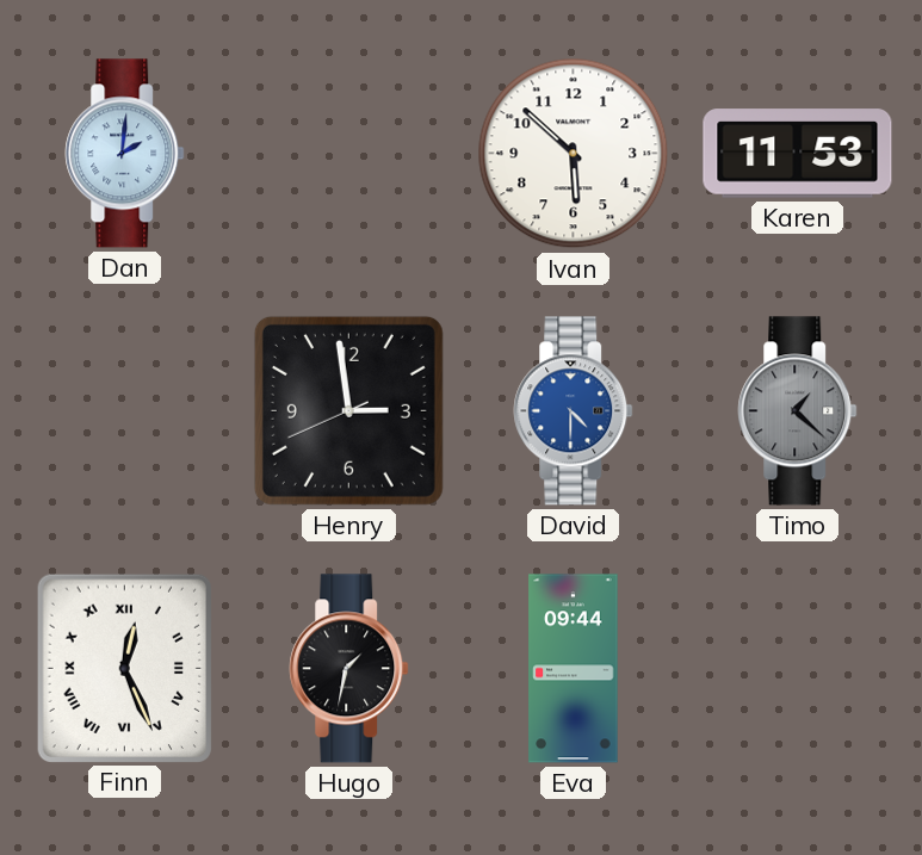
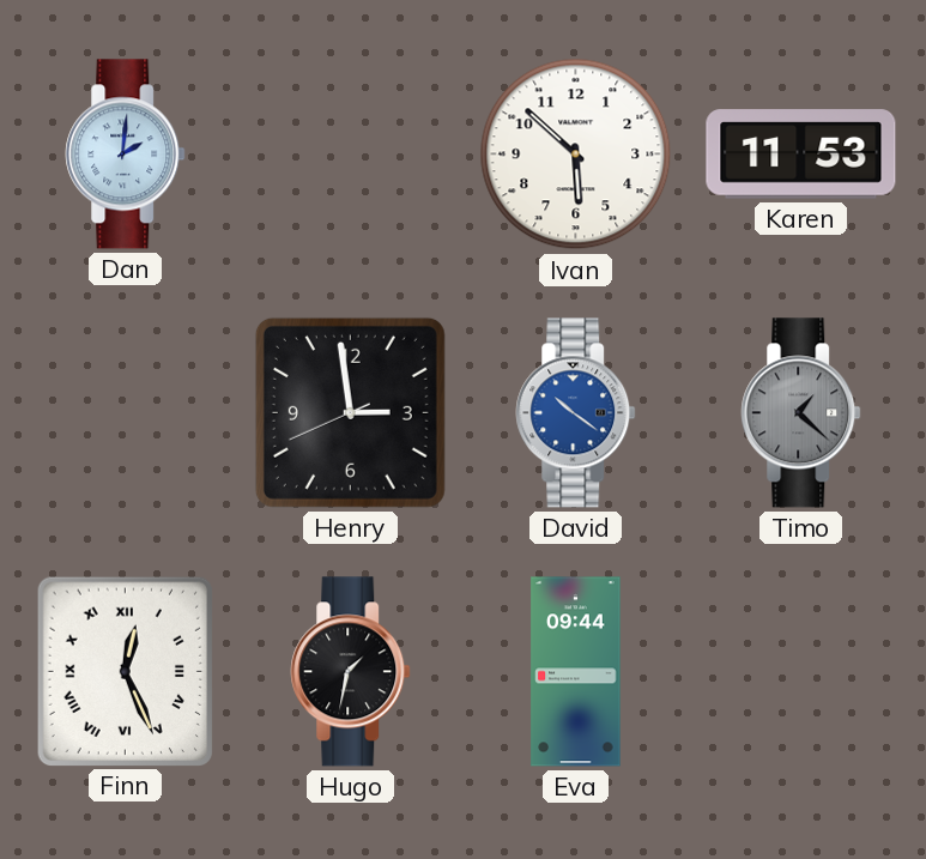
David: 4:30 -> 10:21 (576, 413)
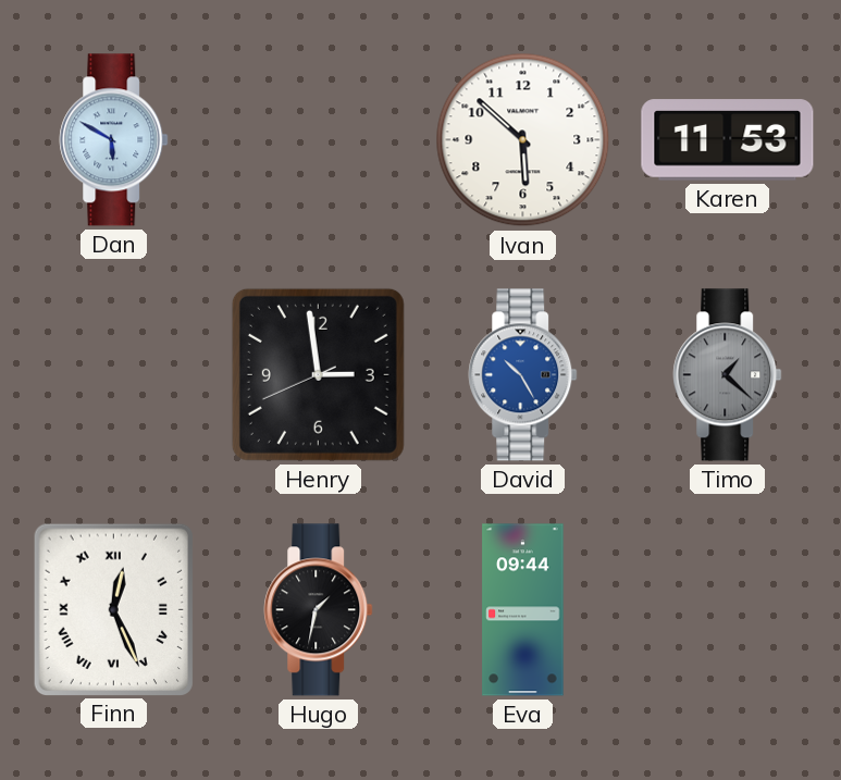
Dan: 2:01 -> 5:50 (114, 140)
David: 10:21 -> 10:25 (523, 375)
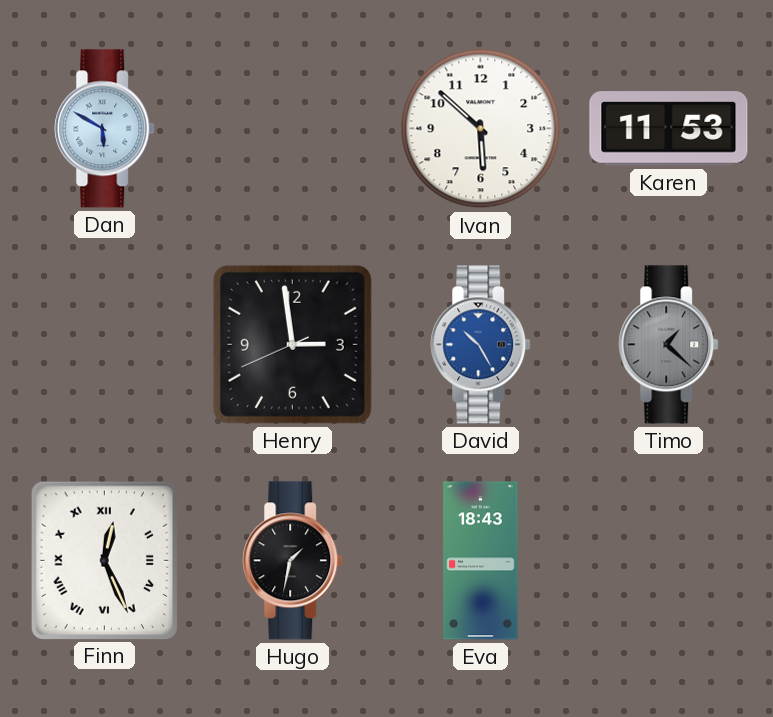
Eva: 09:44 -> 18:43 (481, 561)
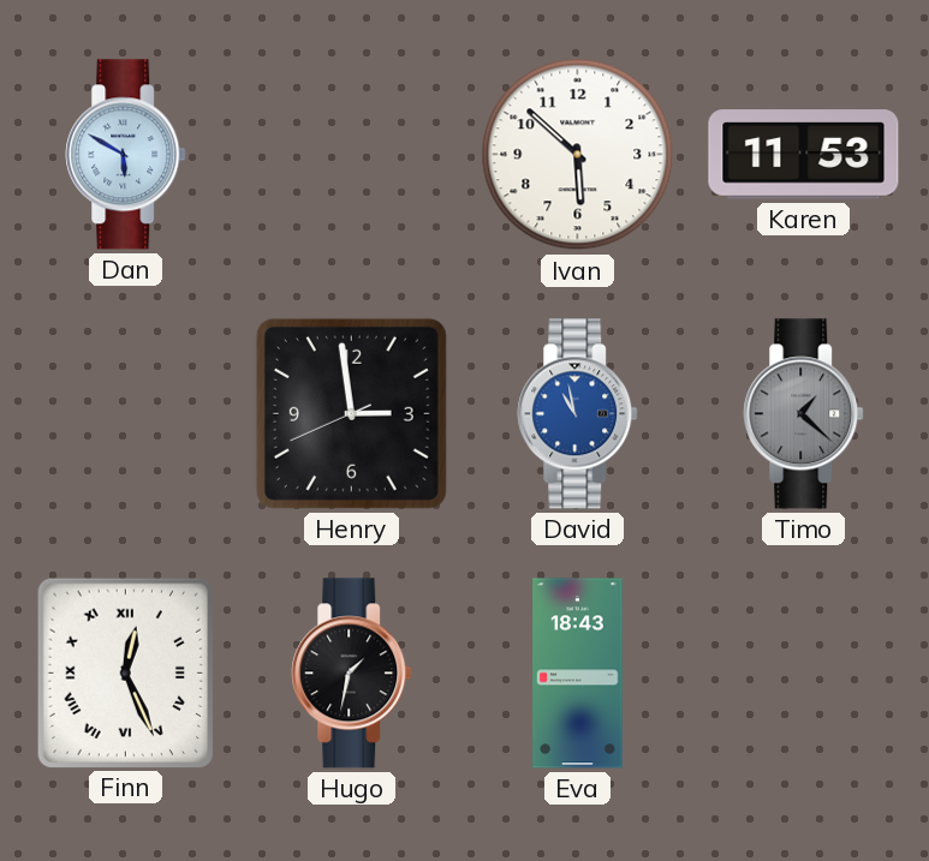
David: 10:25 -> 10:58 (578, 414)
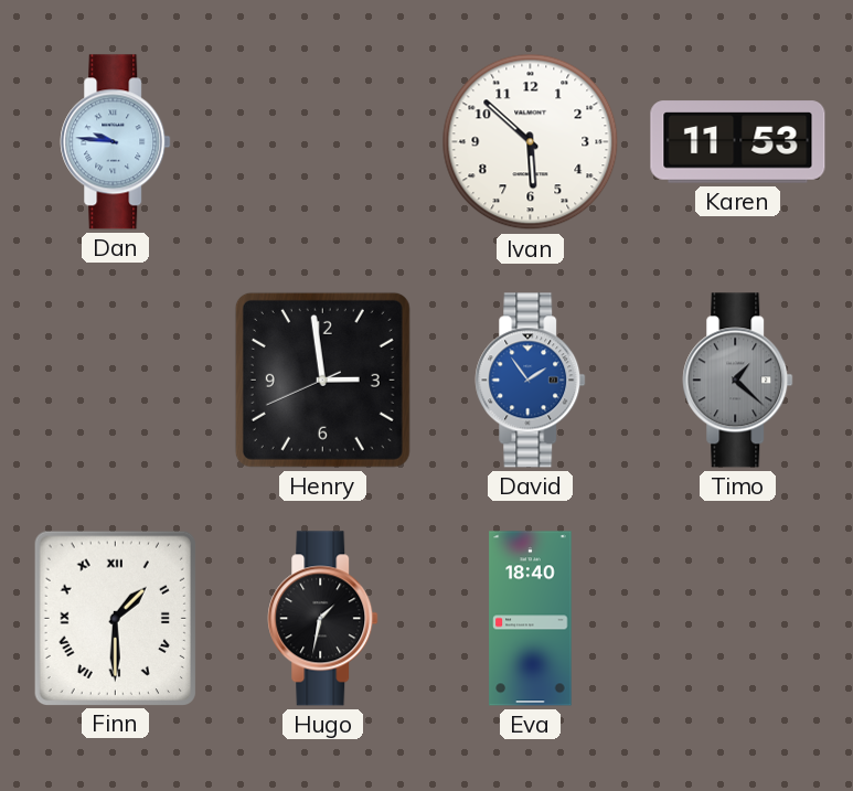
Dan: 5:50 -> 9:46 (116, 142)
David: 10:58 -> 1:54 (531, 381)
Finn: 12:26 -> 1:30 (115, 618)
Eva: 18:43 -> 18:40 (531, 619)
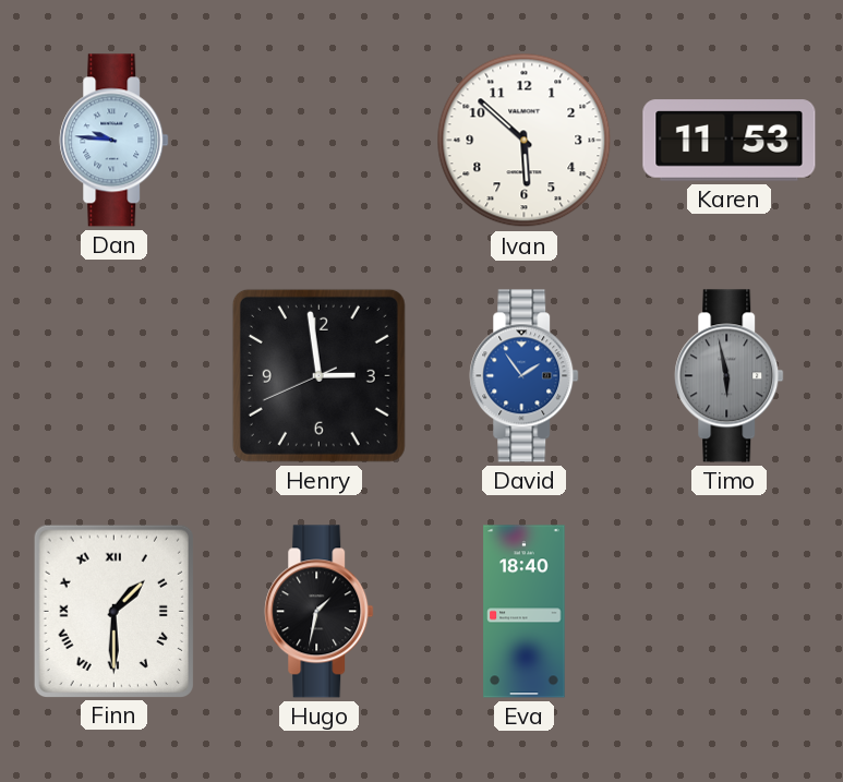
Timo: 1:22 -> 5:58 (730, 376)
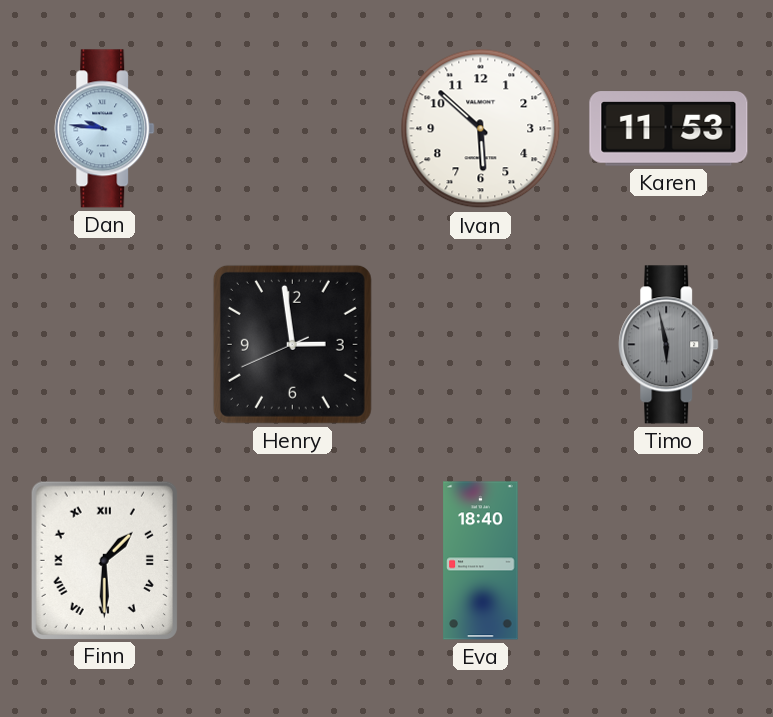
David: 1:54 -> none (525, 376)
Hugo: 1:32 -> none (320, 612)
